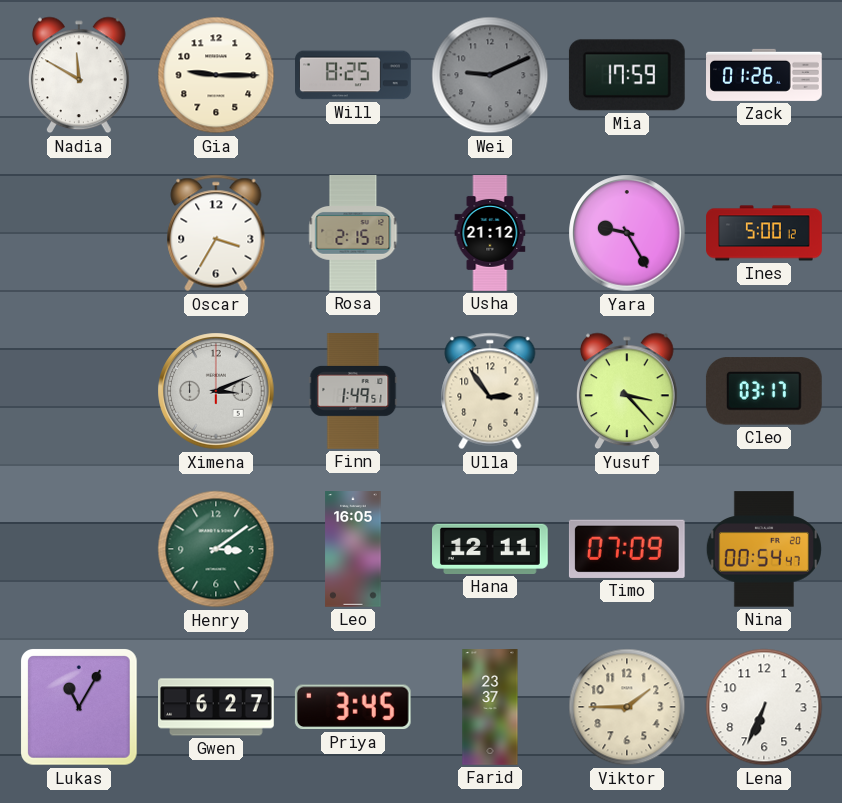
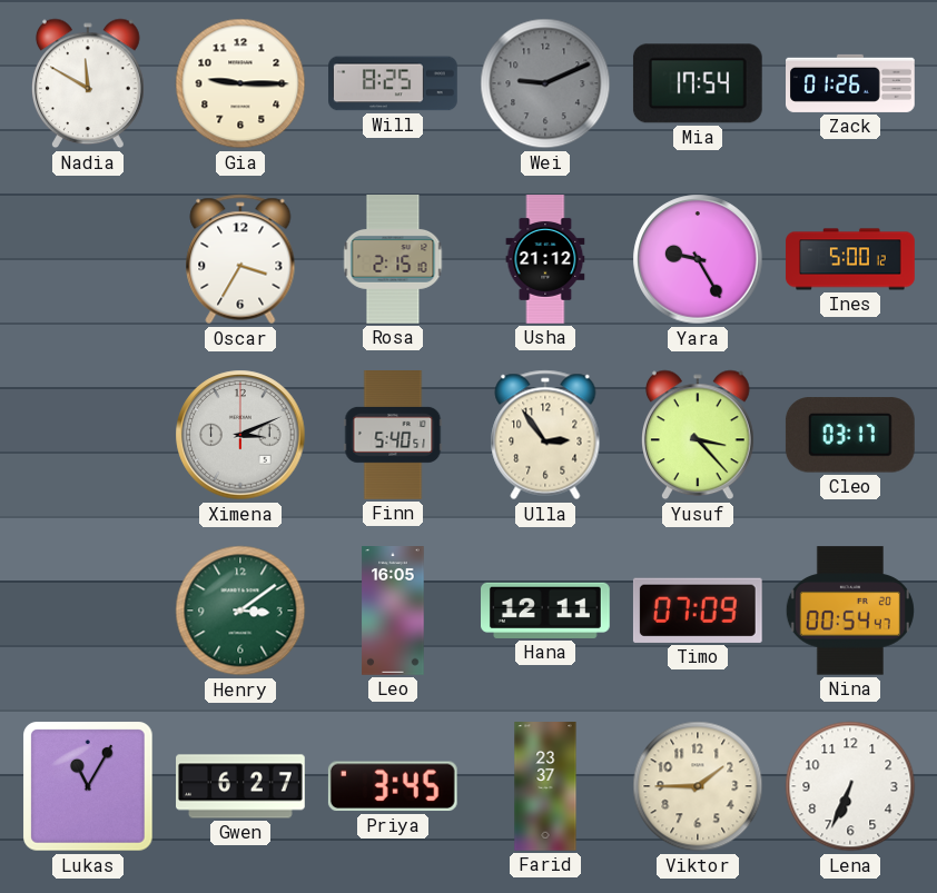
Mia: 17:59 -> 17:54 (698, 83)
Finn: 1:49 -> 5:40 (393, 436)
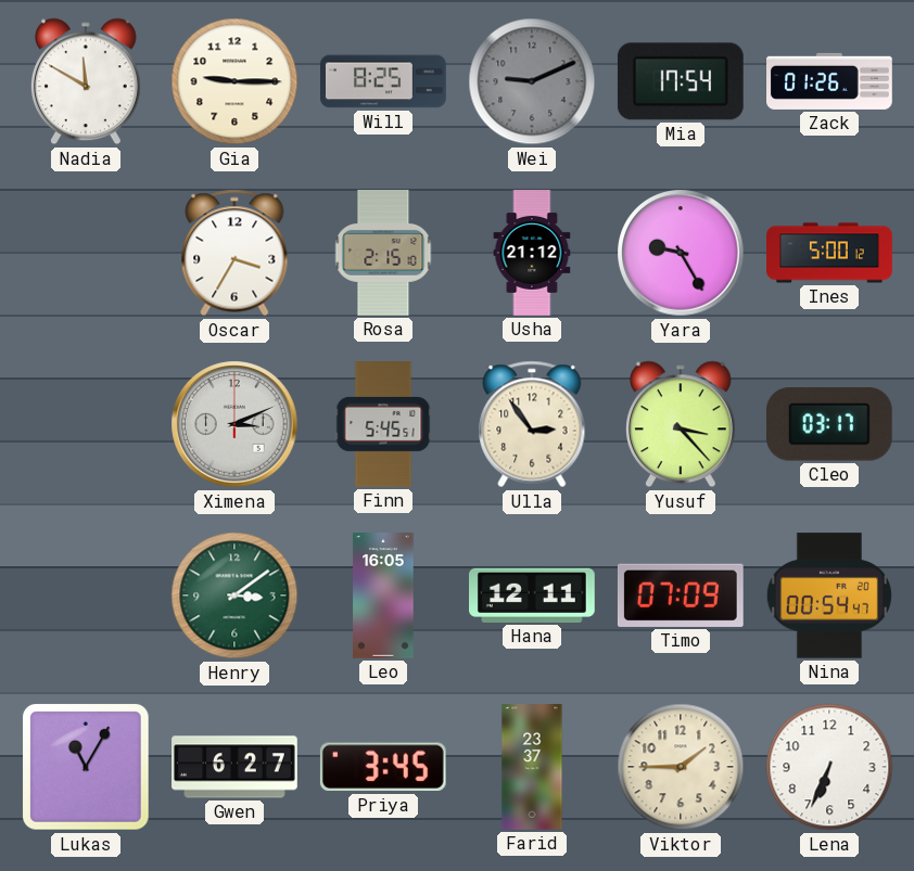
Finn: 5:40 -> 5:45 (383, 425)
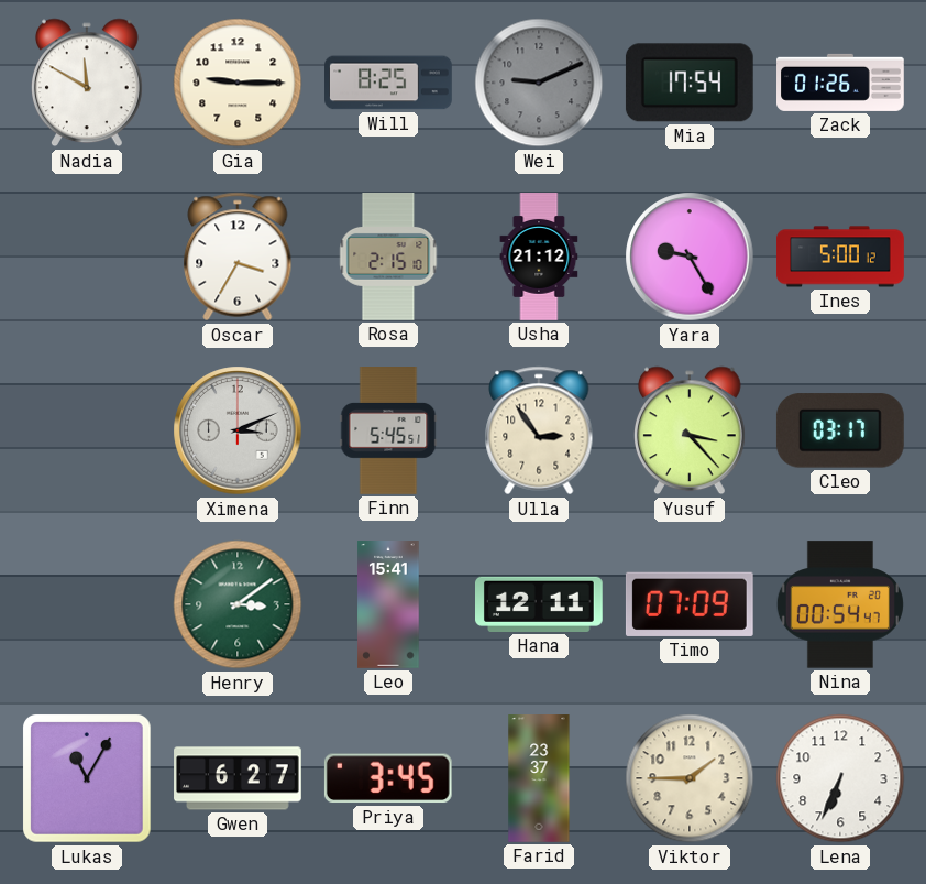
Leo: 16:05 -> 15:41 (388, 604)
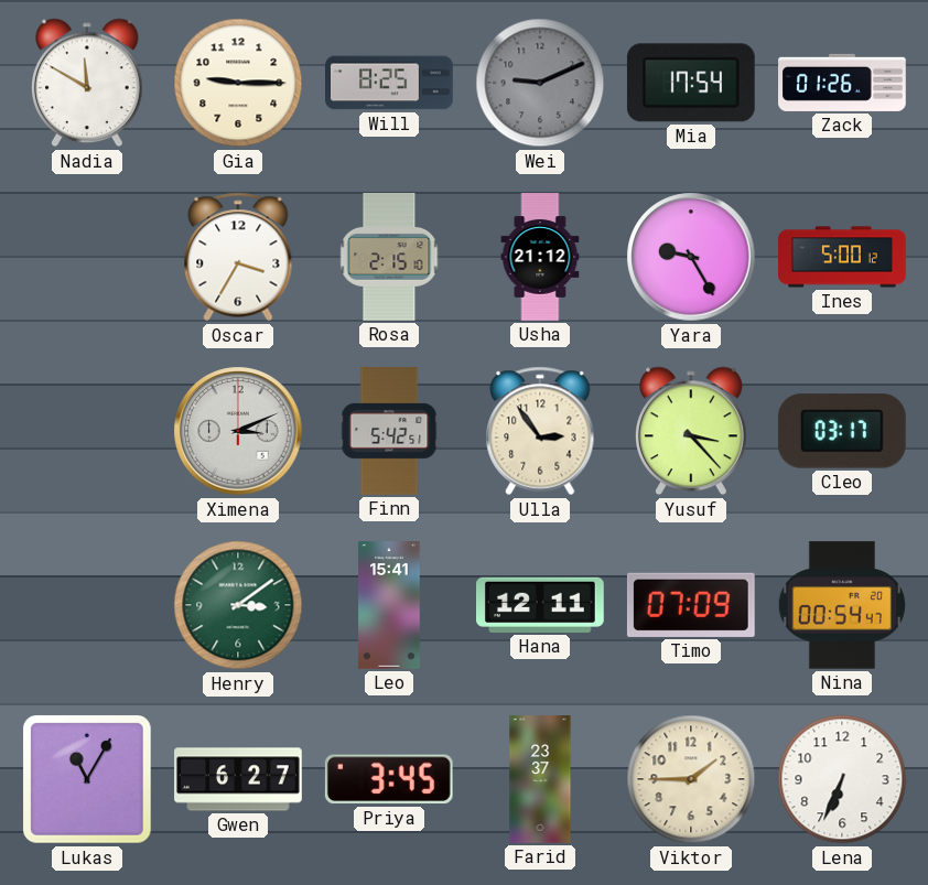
Finn: 5:45 -> 5:42 (389, 432)
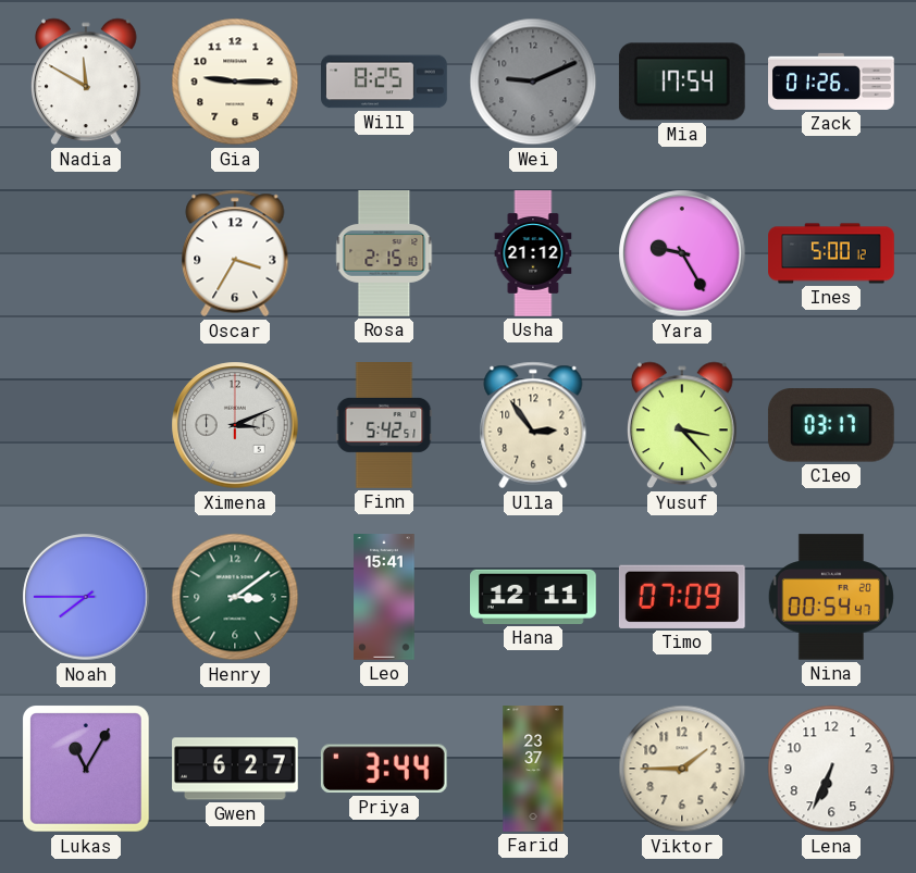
Noah: none -> 7:45 (86, 597)
Priya: 3:45 -> 3:44 (384, 769)
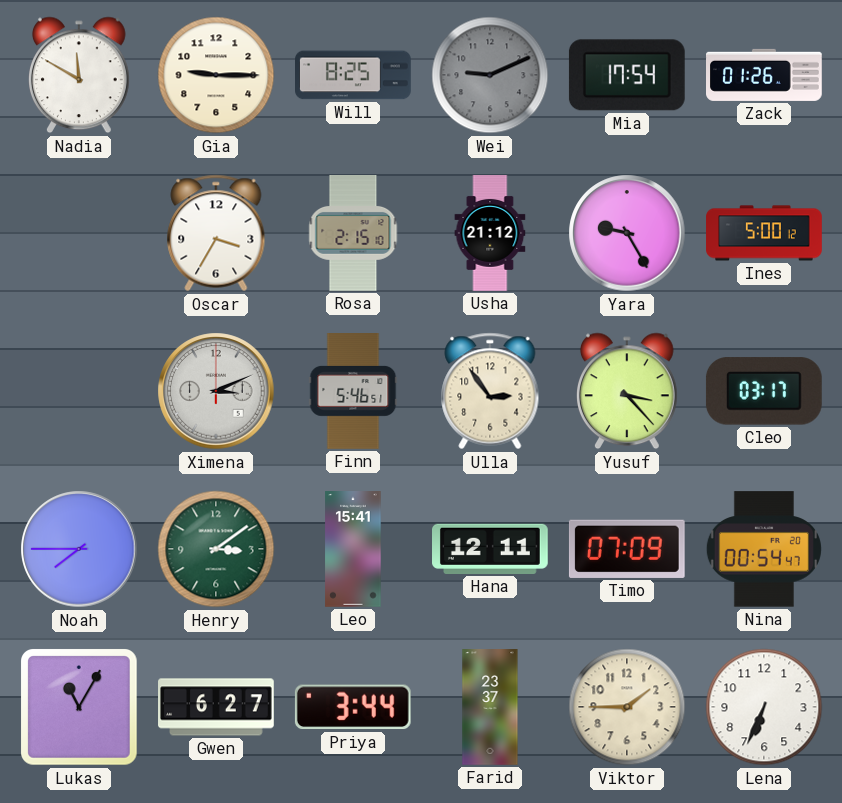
Finn: 5:42 -> 5:46 (353, 392)
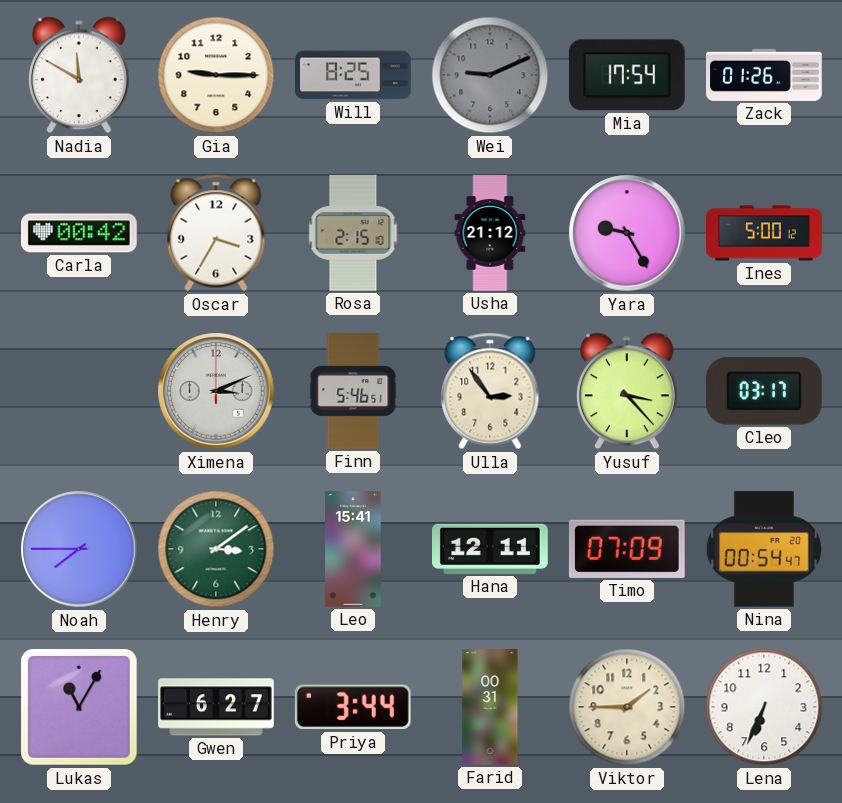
Carla: none -> 00:42 (80, 233)
Farid: 23:37 -> 00:31 (490, 707)
